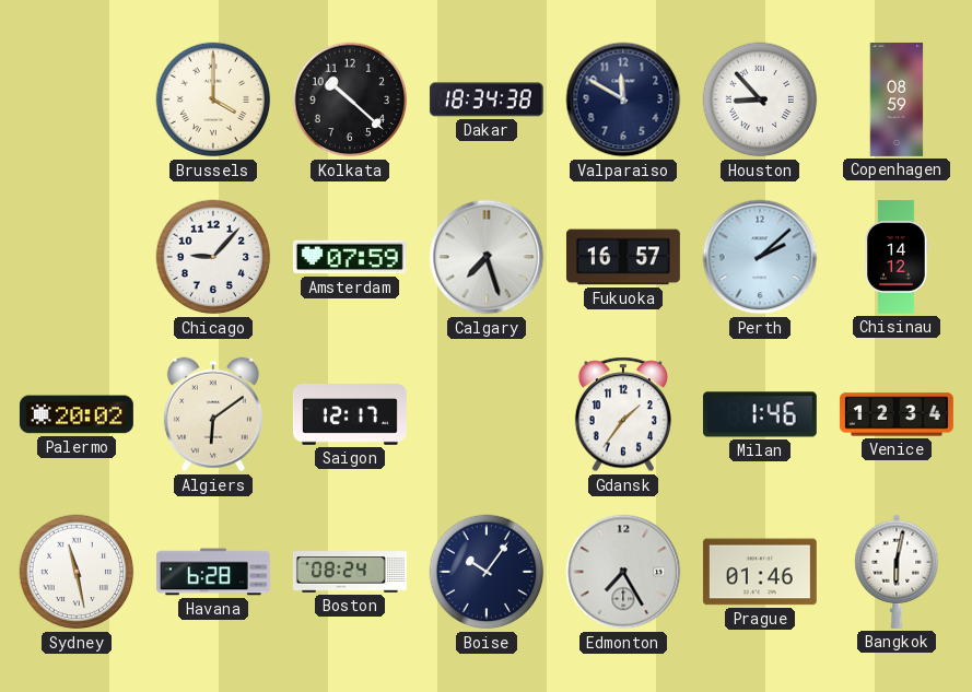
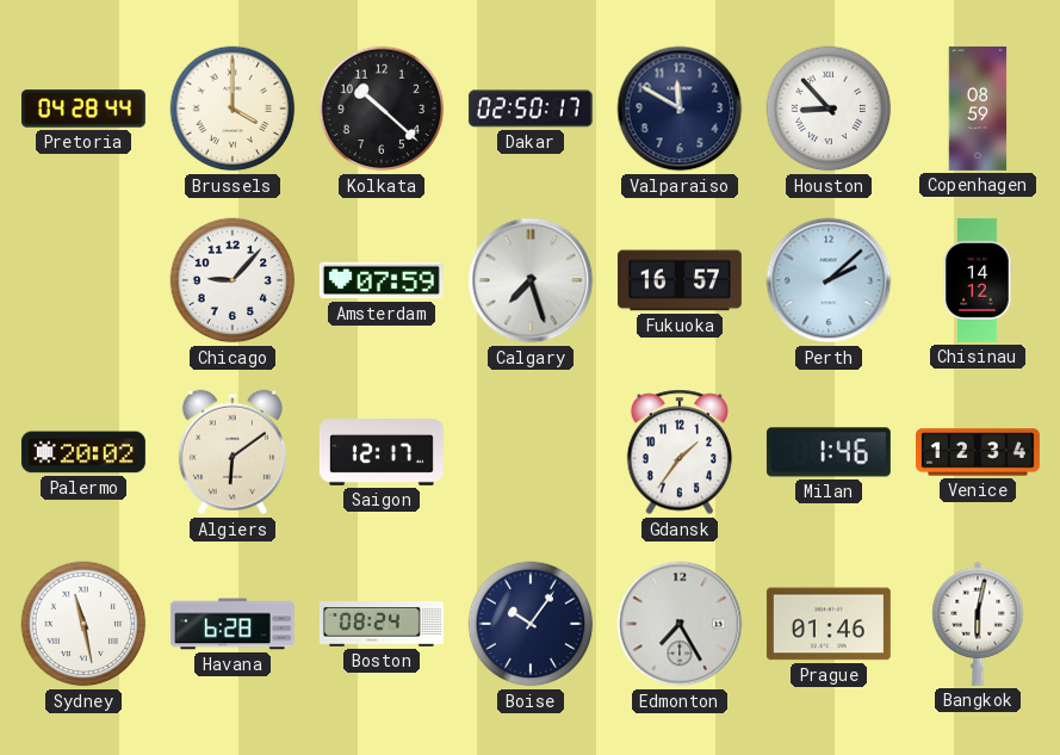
Pretoria: none -> 04:28 (83, 109)
Dakar: 18:34 -> 02:50 (531, 109)
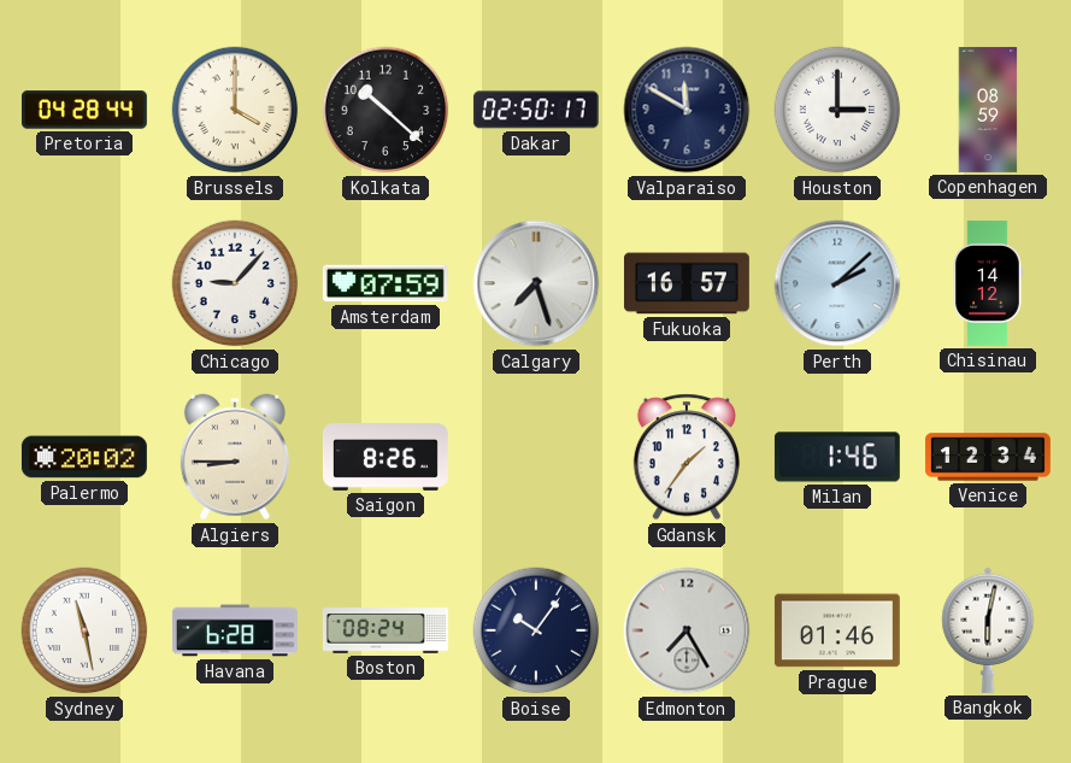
Houston: 8:53 -> 3:00 (837, 110)
Algiers: 6:09 -> 8:45 (235, 457)
Saigon: 12:17 -> 8:26 (386, 457)
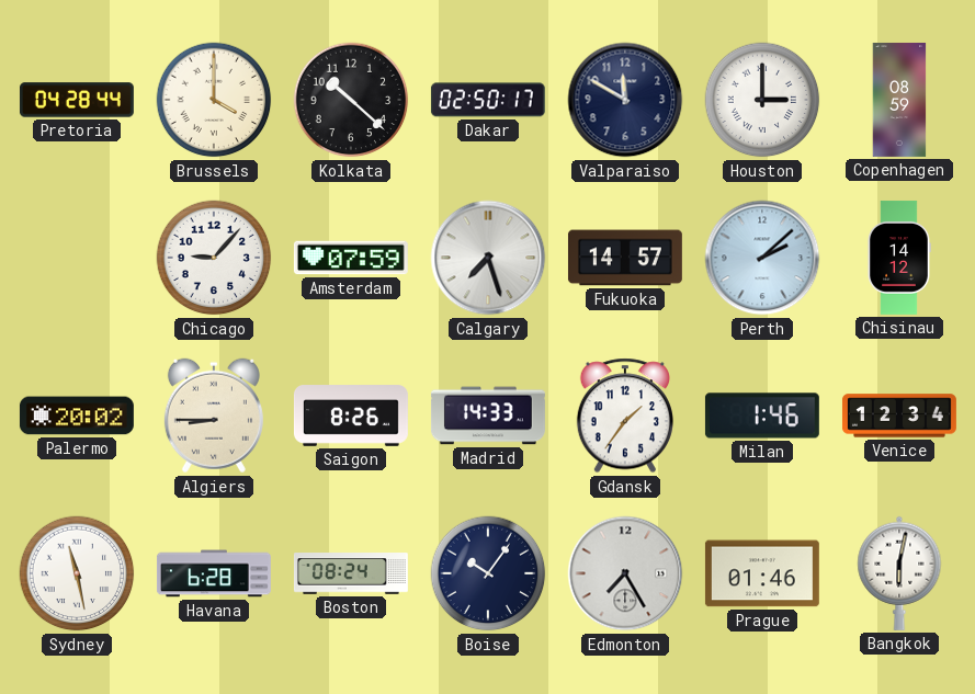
Fukuoka: 16:57 -> 14:57 (625, 258)
Madrid: none -> 14:33 (488, 416)
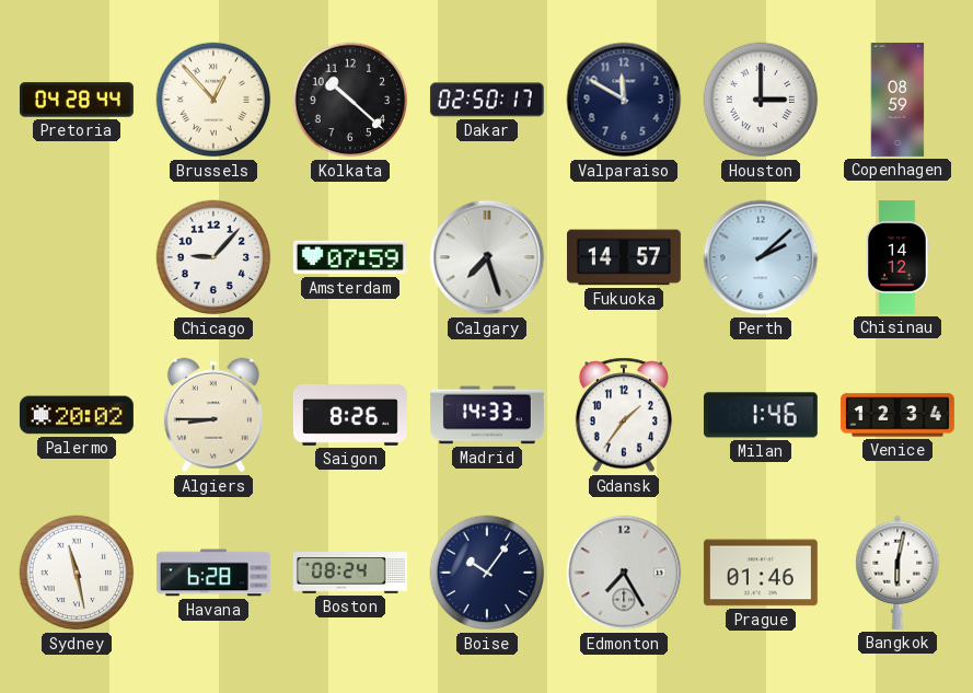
Brussels: 4:00 -> 12:53 (213, 100)
